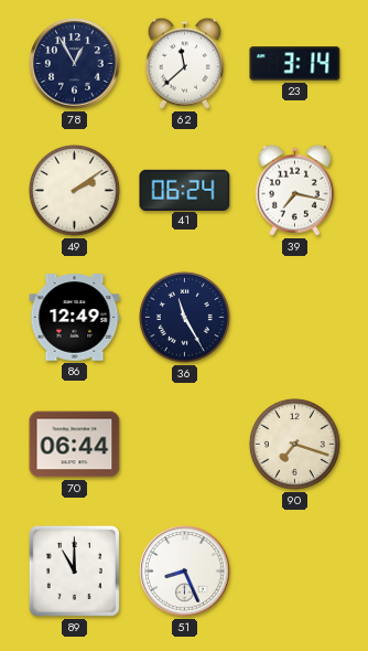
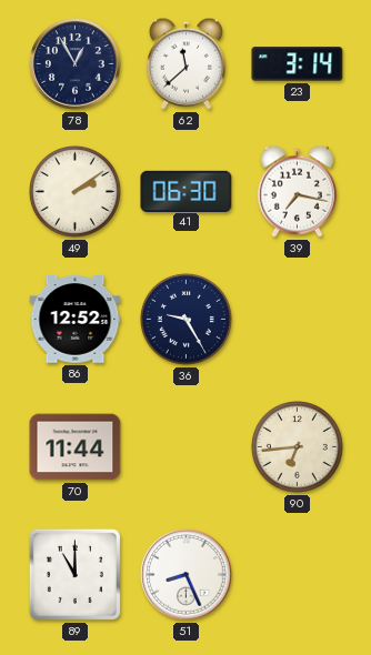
41: 06:24 -> 06:30 (187, 191)
86: 12:49 -> 12:52 (76, 320)
36: 11:25 -> 9:25 (185, 319)
70: 06:44 -> 11:44 (76, 447)
90: 7:18 -> 6:44 (297, 446)
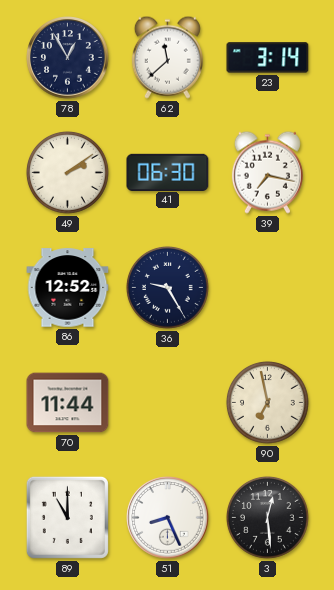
90: 6:44 -> 6:58 (267, 402)
3: none -> 12:29 (267, 517)
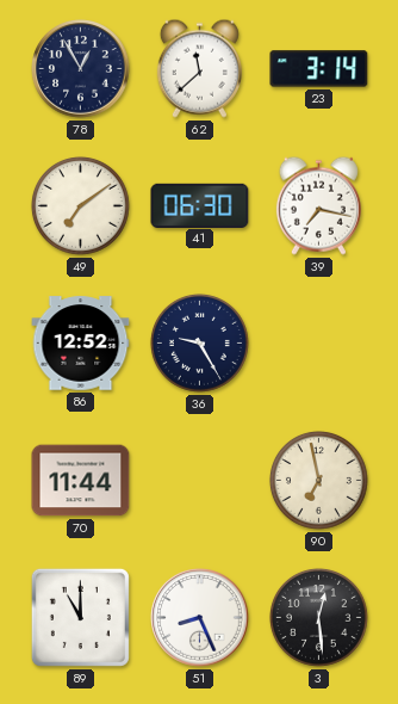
49: 2:09 -> 7:09 (80, 205)
